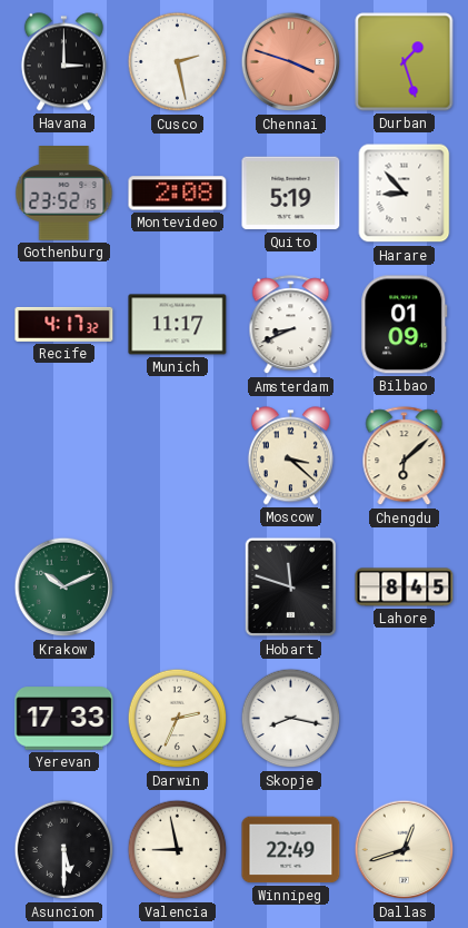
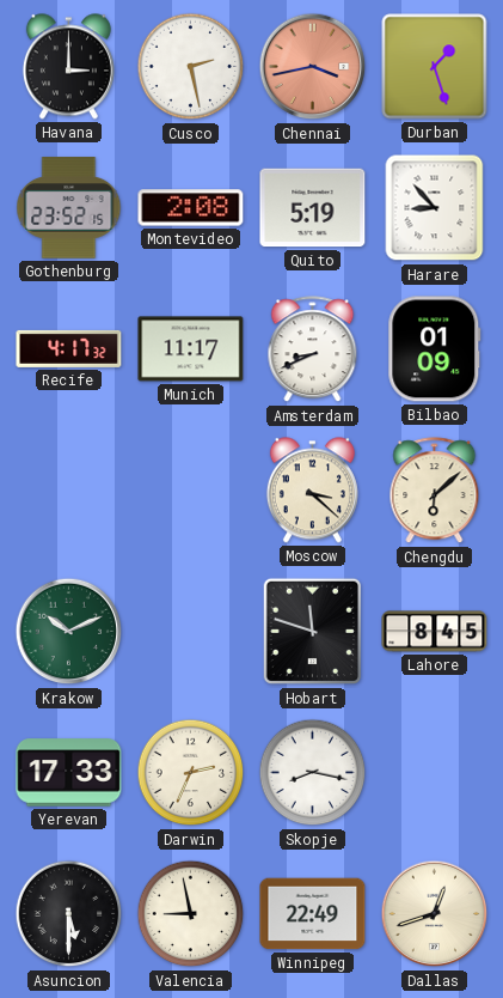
Chennai: 3:48 -> 3:43 (313, 67)
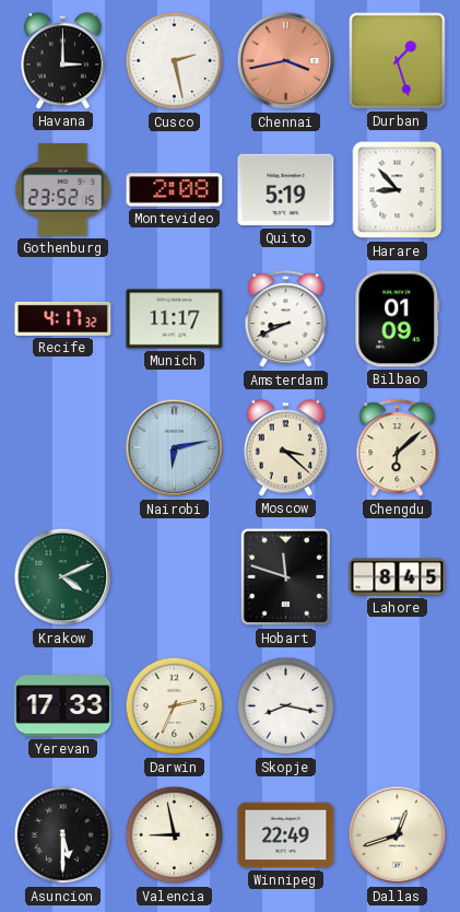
Nairobi: none -> 6:13 (175, 448)
Krakow: 10:11 -> 4:11 (63, 577)
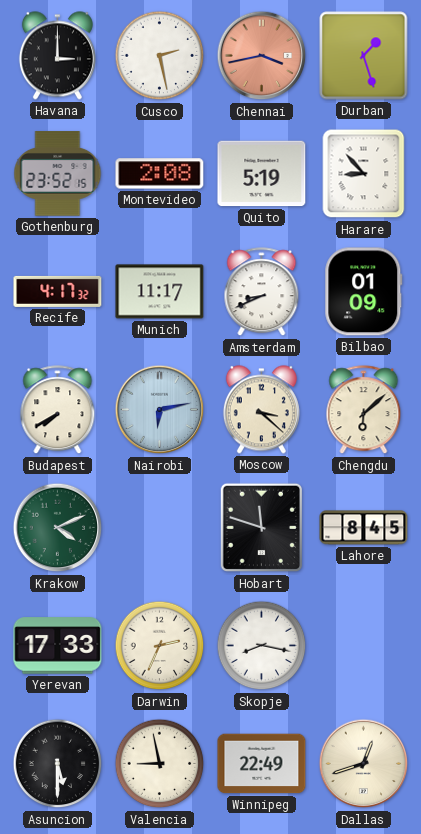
Budapest: none -> 7:40 (58, 410)
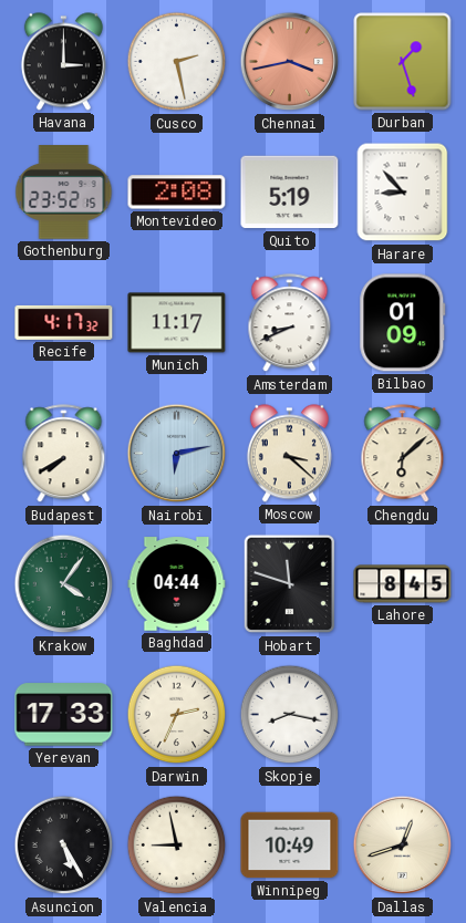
Krakow: 4:11 -> 4:06 (64, 584)
Baghdad: none -> 04:44 (177, 584)
Asuncion: 5:30 -> 5:25 (64, 846)
Winnipeg: 22:49 -> 10:49 (290, 846)
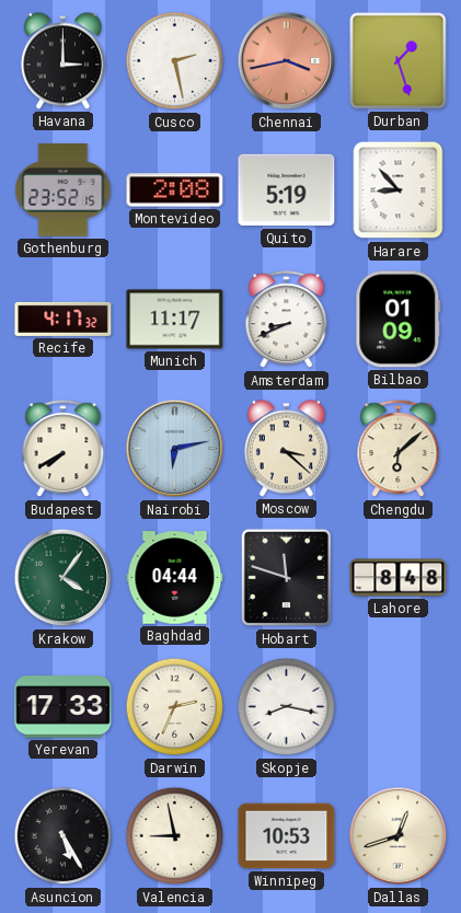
Lahore: 8:45 -> 8:48 (399, 578)
Winnipeg: 10:49 -> 10:53 (287, 836)
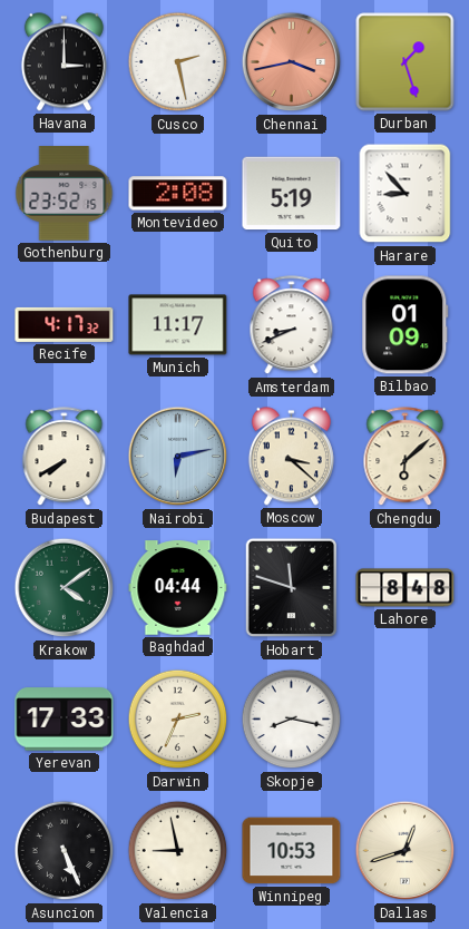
Krakow: 4:06 -> 4:09 (65, 588)
Asuncion: 5:25 -> 5:26 (65, 851)
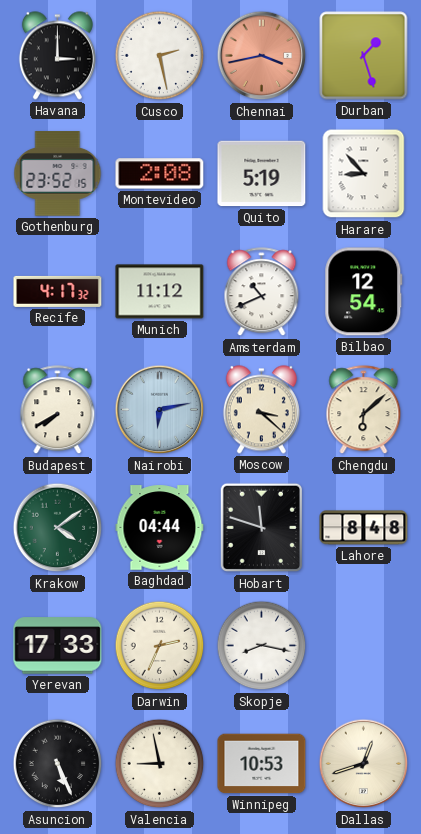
Munich: 11:17 -> 11:12 (160, 292)
Amsterdam: 8:41 -> 10:41 (262, 292)
Bilbao: 01:09 -> 12:54 (364, 292)
